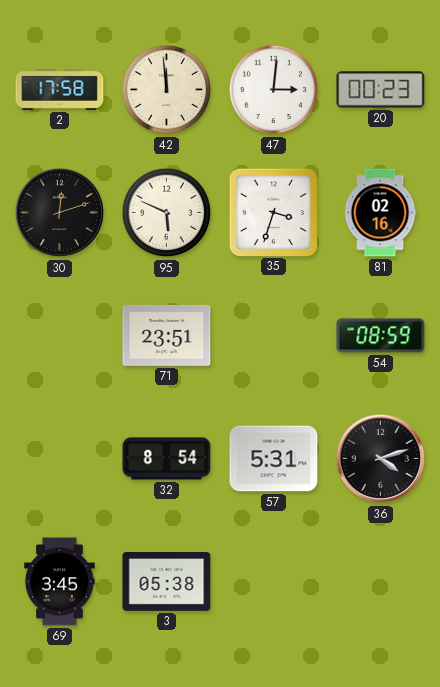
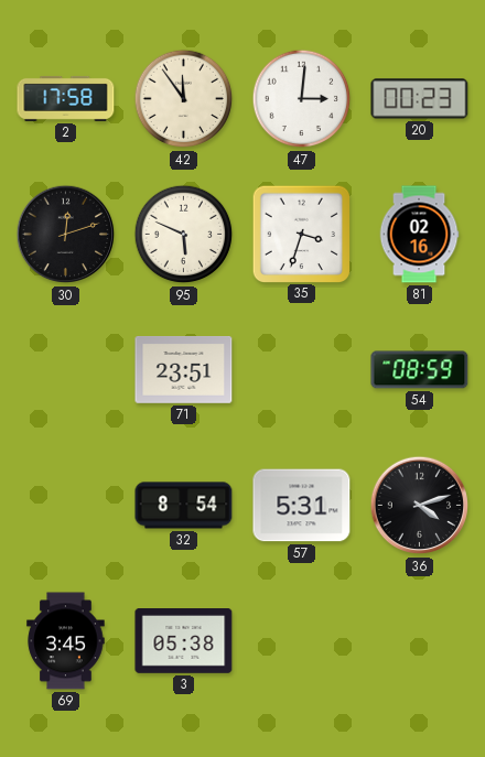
42: 11:59 -> 11:54 (184, 99)
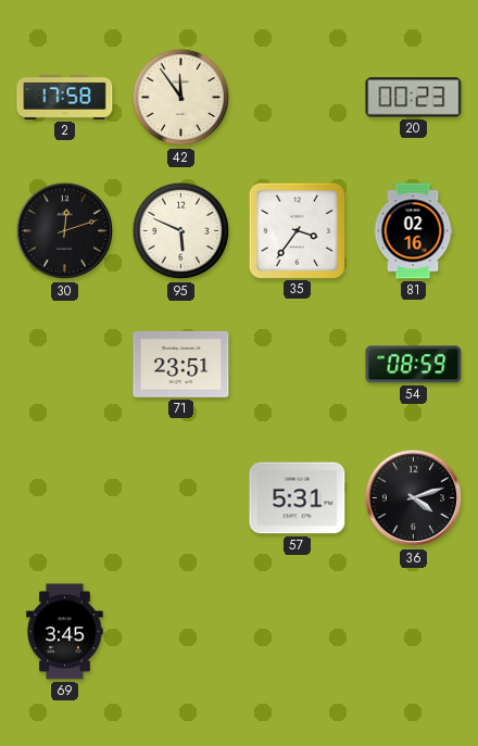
47: 3:01 -> none (302, 99)
35: 3:33 -> 3:36 (297, 230)
32: 8:54 -> none (184, 506)
3: 05:38 -> none (184, 641)
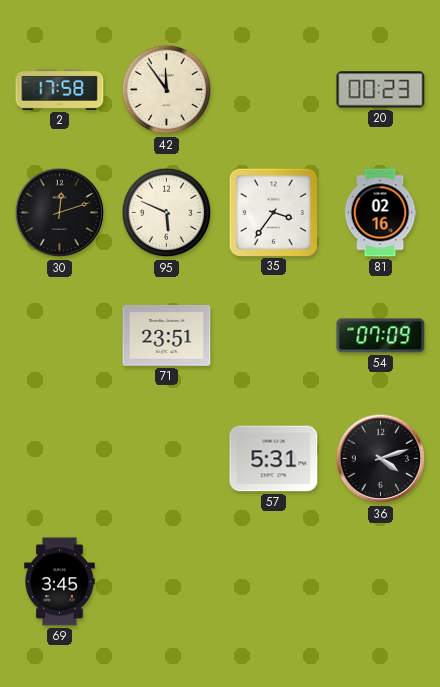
54: 08:59 -> 07:09 (381, 336)
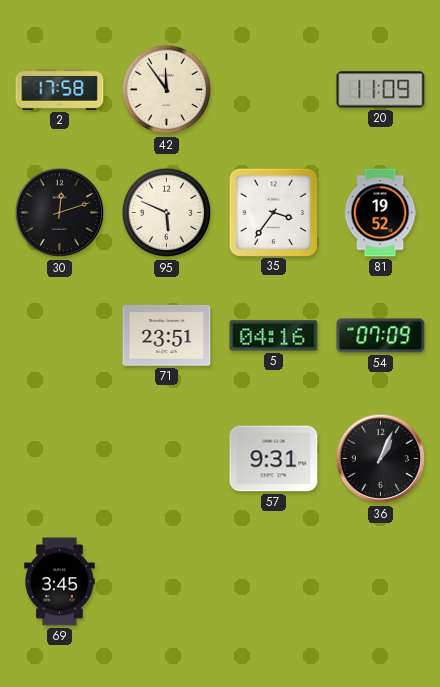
20: 00:23 -> 11:09 (381, 90)
81: 02:16 -> 19:52 (380, 213)
5: none -> 04:16 (274, 336)
57: 5:31 -> 9:31 (274, 459)
36: 4:12 -> 1:04 (381, 459)
